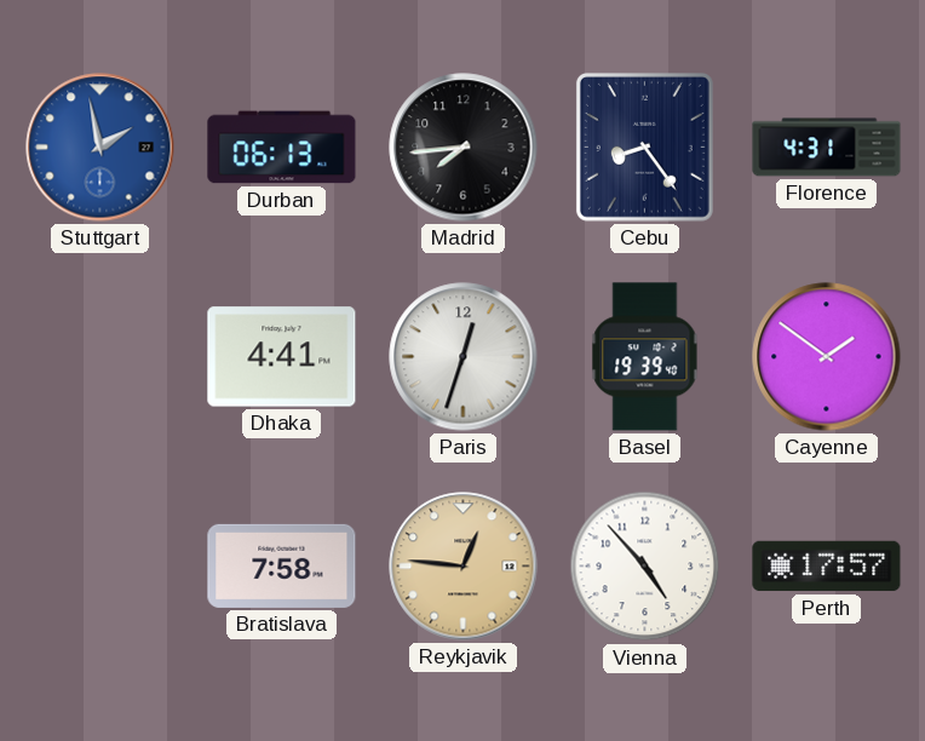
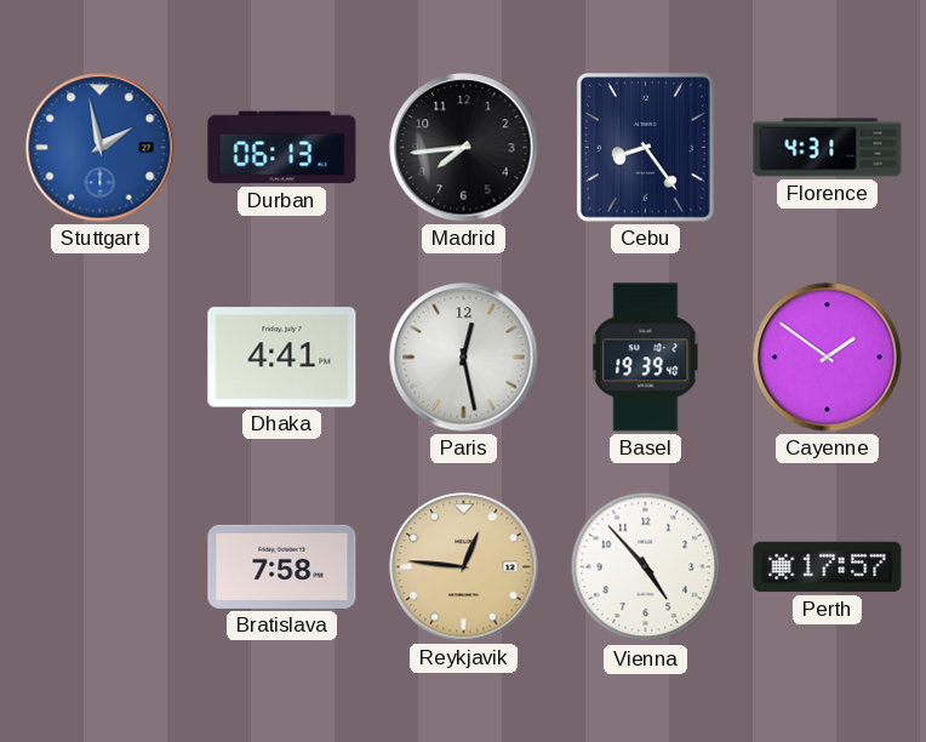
Paris: 12:33 -> 12:28 (464, 358)
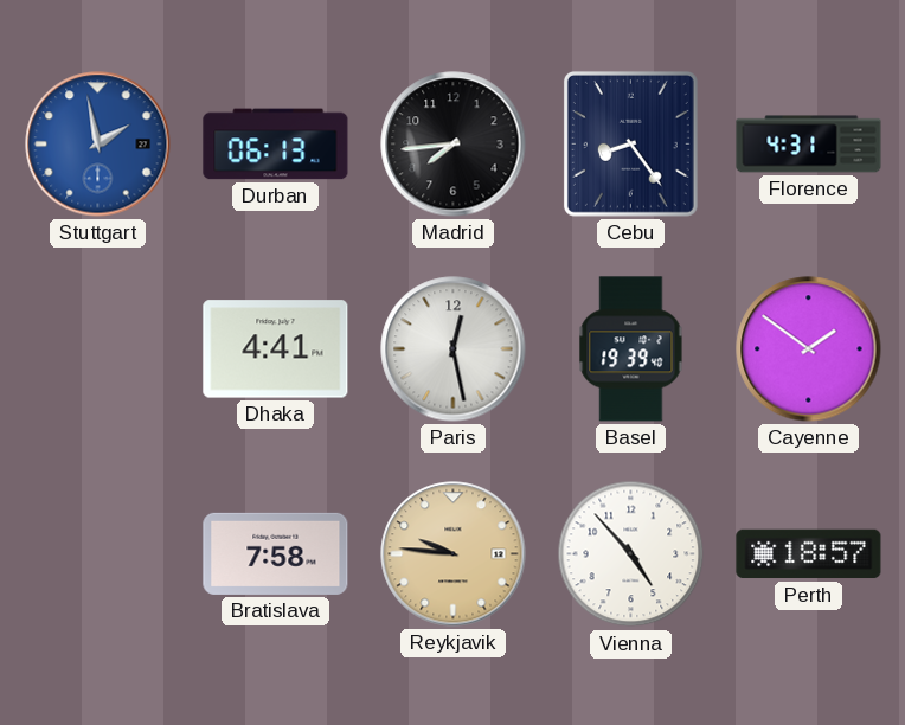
Reykjavik: 12:46 -> 9:46 (454, 554)
Perth: 17:57 -> 18:57 (809, 554)
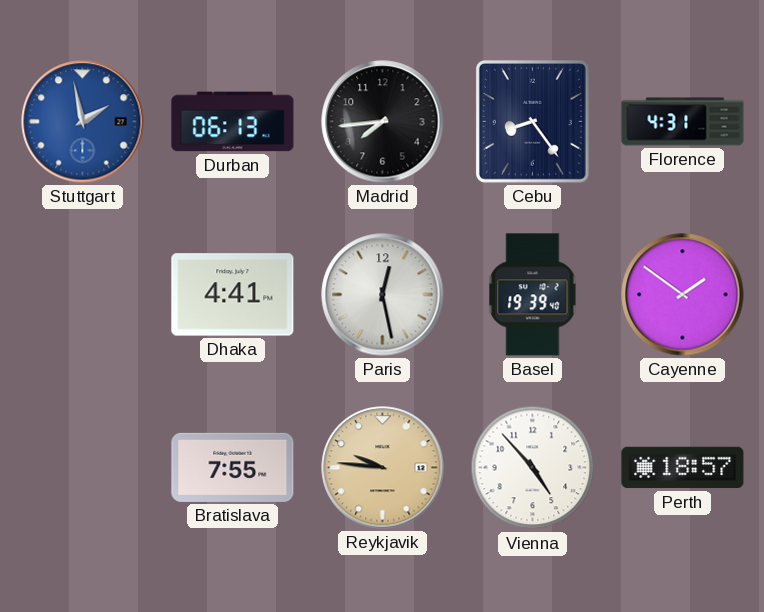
Bratislava: 7:58 -> 7:55 (233, 467)
